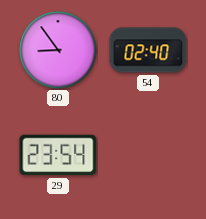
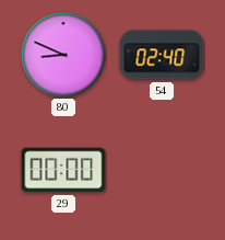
80: 8:54 -> 8:49 (63, 55)
29: 23:54 -> 00:00 (63, 170)
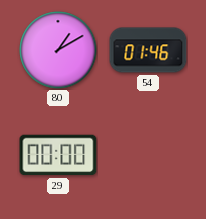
80: 8:49 -> 1:10 (58, 50)
54: 02:40 -> 01:46 (148, 50)
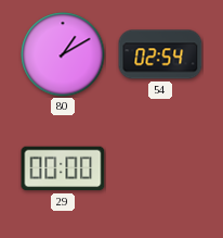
54: 01:46 -> 02:54 (160, 54)
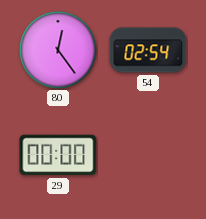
80: 1:10 -> 12:24 (58, 50)
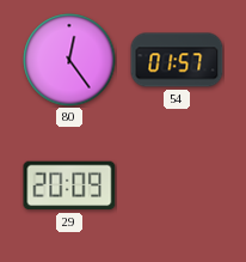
54: 02:54 -> 01:57 (177, 60)
29: 00:00 -> 20:09 (69, 185)
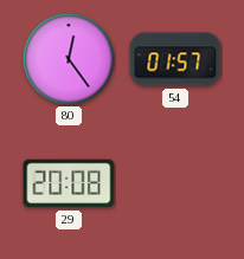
29: 20:09 -> 20:08 (69, 183)
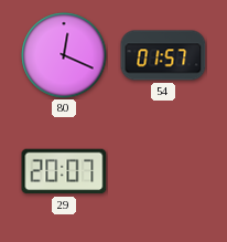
80: 12:24 -> 12:19 (64, 55)
29: 20:08 -> 20:07 (64, 171)
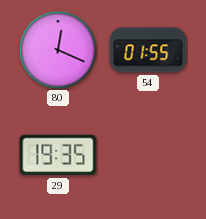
54: 01:57 -> 01:55 (148, 50)
29: 20:07 -> 19:35 (58, 155)
